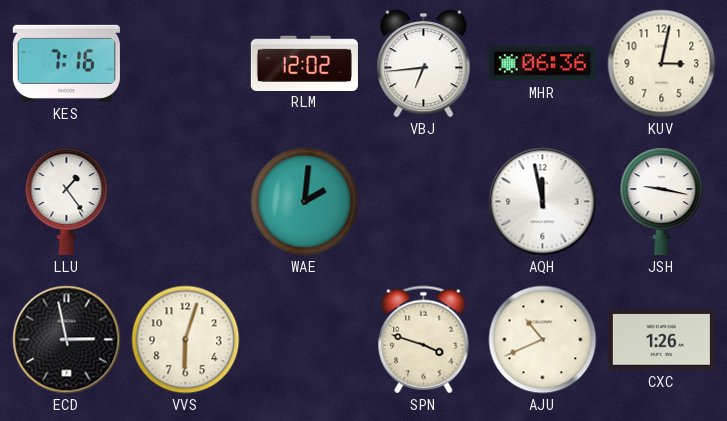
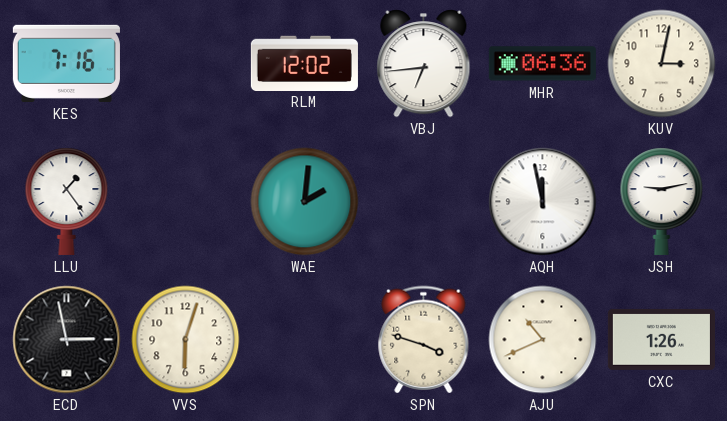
JSH: 9:17 -> 9:13 (662, 201)
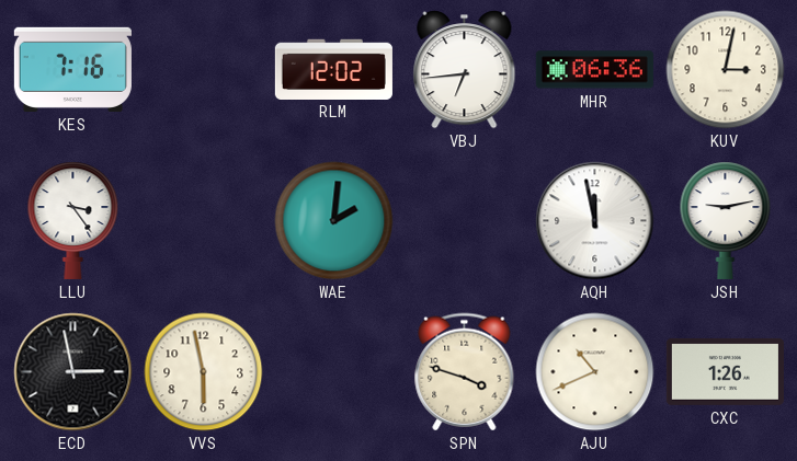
LLU: 1:24 -> 3:24 (73, 220)
VVS: 6:03 -> 5:58 (204, 372)
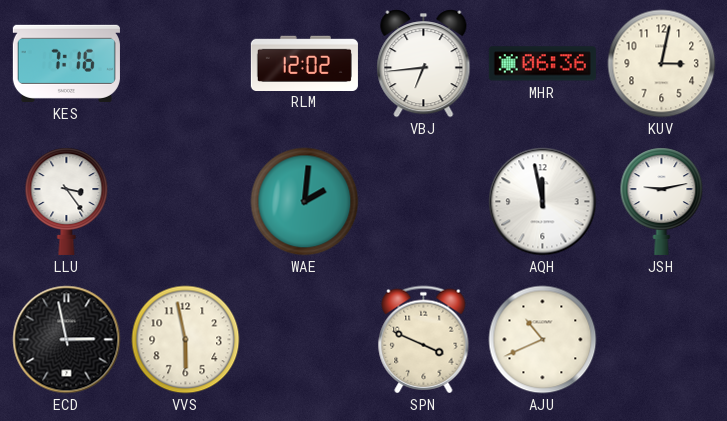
SPN: 3:48 -> 3:49 (424, 340)
CXC: 1:26 -> none (725, 371)
